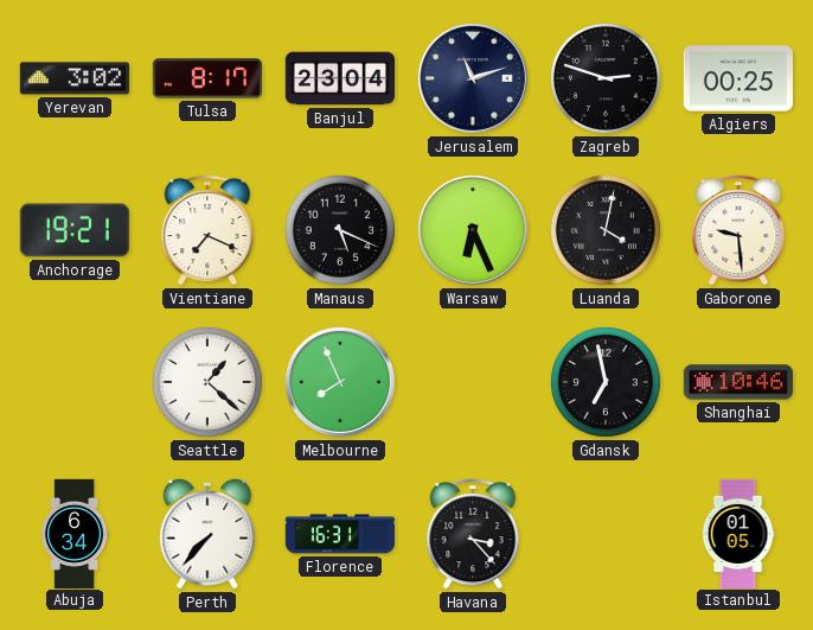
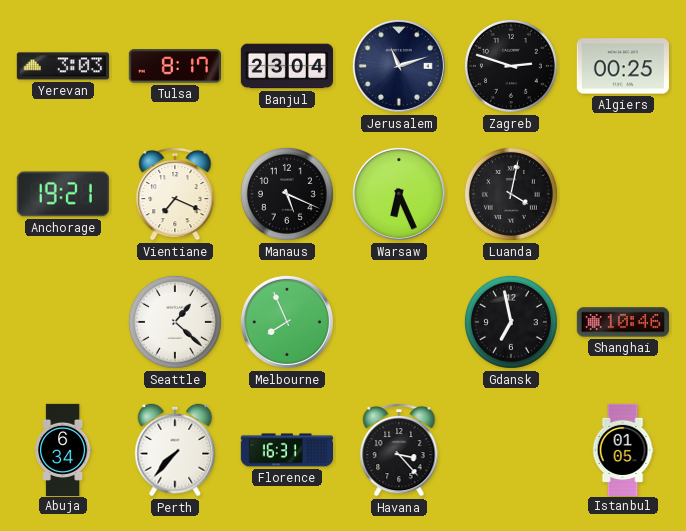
Yerevan: 3:02 -> 3:03 (63, 66)
Gaborone: 9:29 -> none (738, 230)
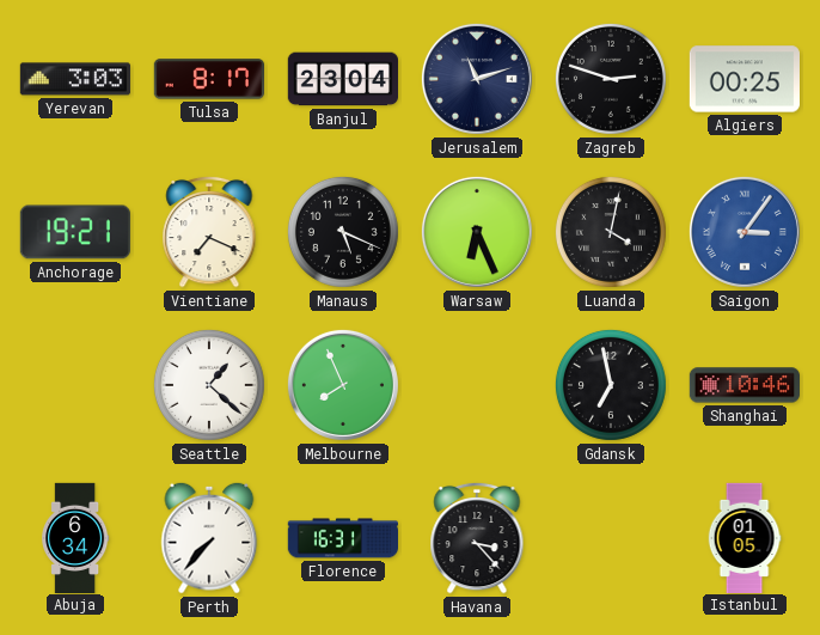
Saigon: none -> 3:06 (745, 232)
